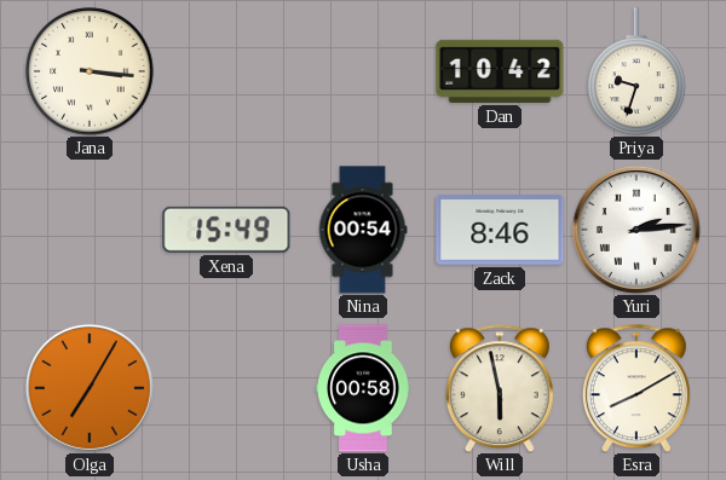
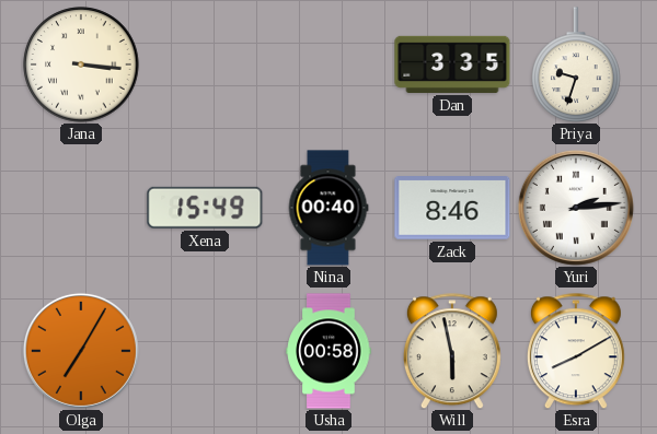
Dan: 10:42 -> 3:35 (452, 64)
Nina: 00:54 -> 00:40 (328, 208)
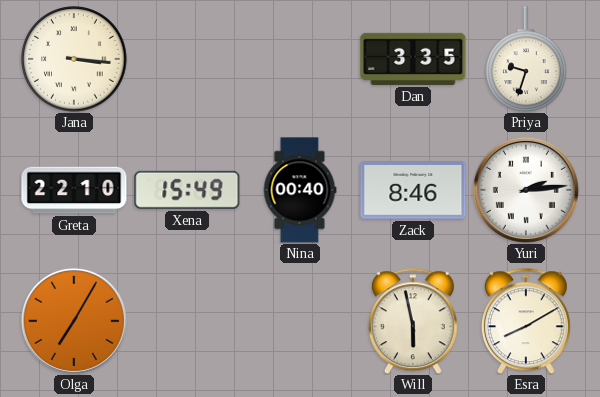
Greta: none -> 22:10 (74, 190)
Usha: 00:58 -> none (328, 351)
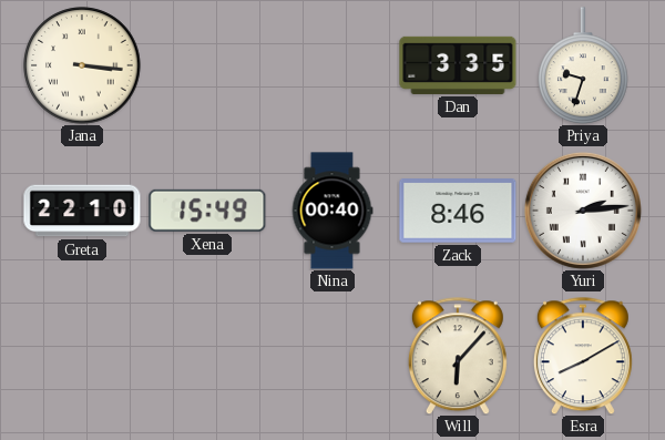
Olga: 7:05 -> none (74, 321)
Will: 5:58 -> 6:07 (458, 356)
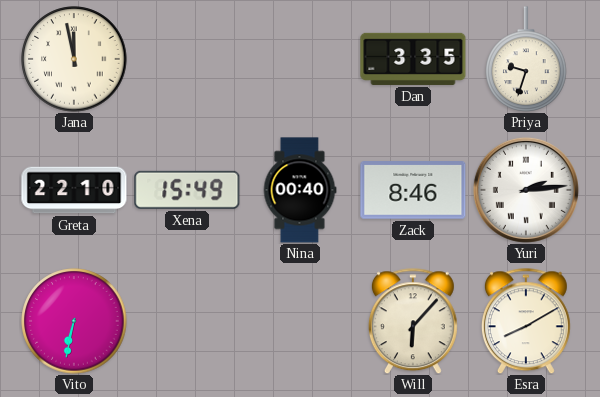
Jana: 3:16 -> 11:58 (74, 59)
Vito: none -> 6:32 (74, 321)
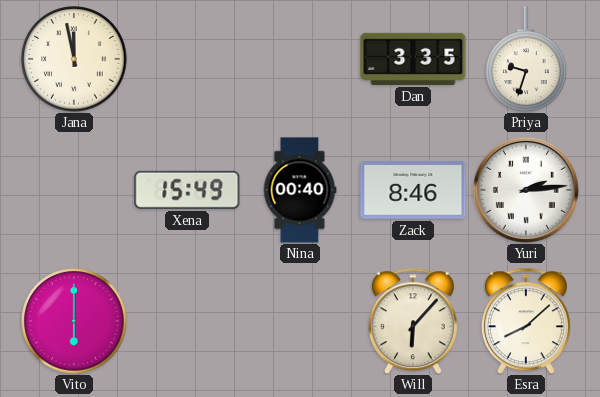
Greta: 22:10 -> none (74, 190)
Vito: 6:32 -> 6:00 (74, 321)
Esra: 8:10 -> 8:08 (526, 321)
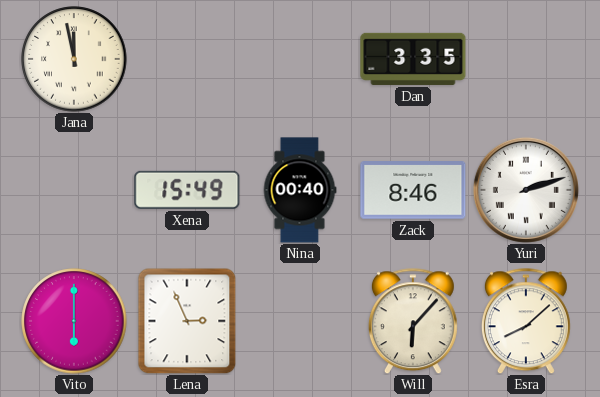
Priya: 9:33 -> none (526, 59)
Yuri: 2:14 -> 2:12 (526, 190)
Lena: none -> 2:56 (187, 321)
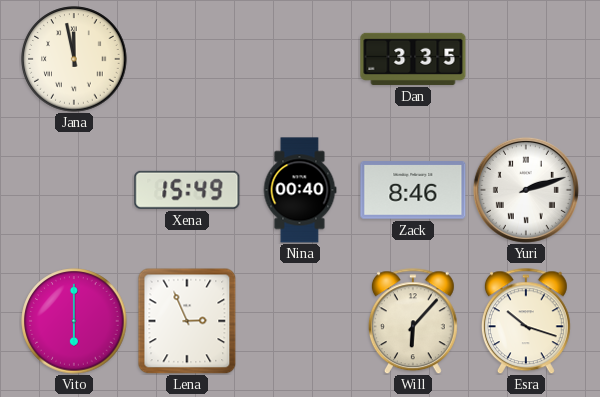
Esra: 8:08 -> 10:18 (526, 321)
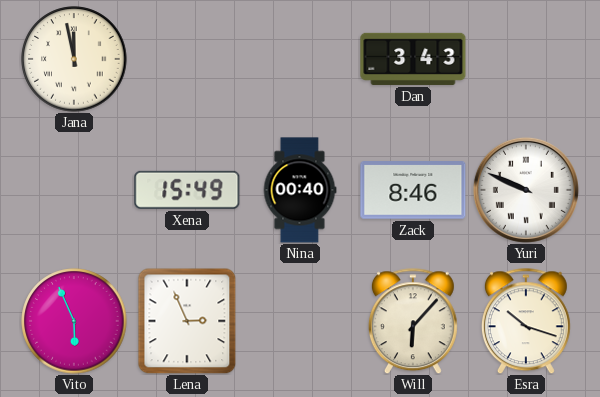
Dan: 3:35 -> 3:43 (413, 59)
Yuri: 2:12 -> 9:49 (526, 190)
Vito: 6:00 -> 5:56 (74, 321)
